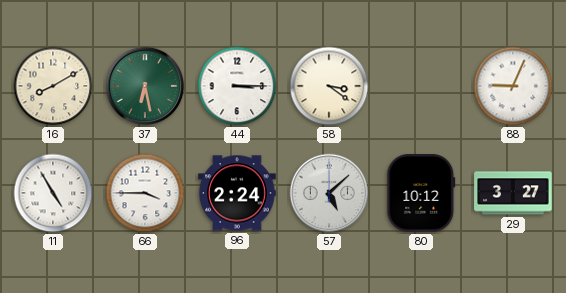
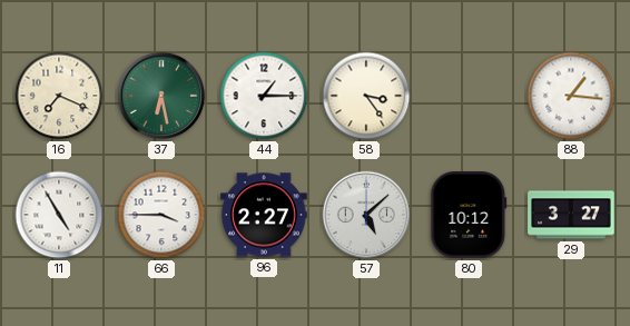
16: 8:10 -> 7:19 (59, 96)
44: 3:15 -> 1:15 (264, 96)
58: 3:21 -> 3:24 (366, 96)
88: 9:04 -> 1:16 (571, 96)
96: 2:24 -> 2:27 (264, 215)
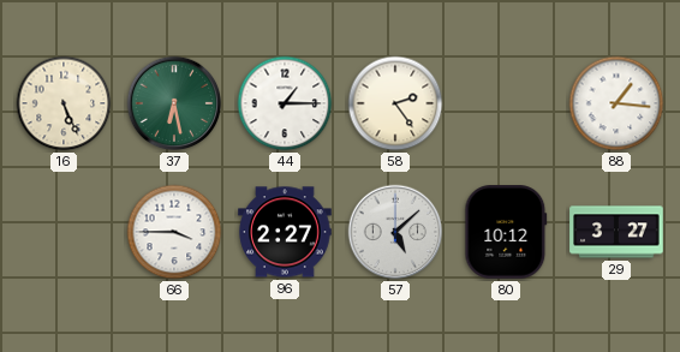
16: 7:19 -> 5:26 (64, 103)
58: 3:24 -> 2:24 (395, 103)
11: 4:55 -> none (59, 215)
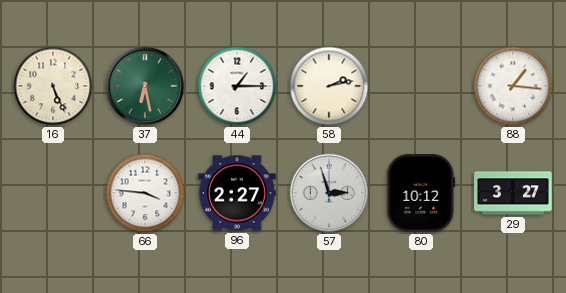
58: 2:24 -> 2:13 (329, 86)
66: 3:45 -> 3:46 (145, 193)
57: 5:08 -> 2:57 (329, 193)
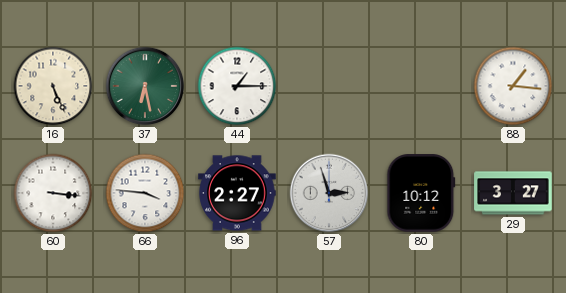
58: 2:13 -> none (329, 86)
60: none -> 3:16 (53, 193)
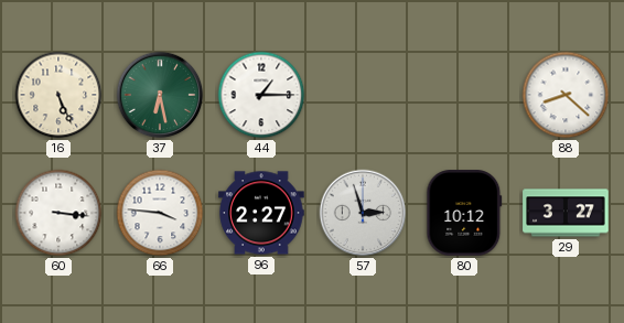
88: 1:16 -> 8:22 (566, 95)
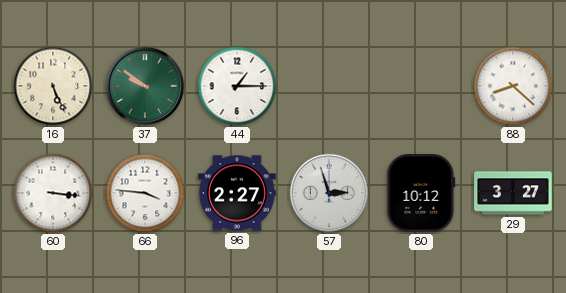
37: 6:28 -> 9:51 (145, 86)
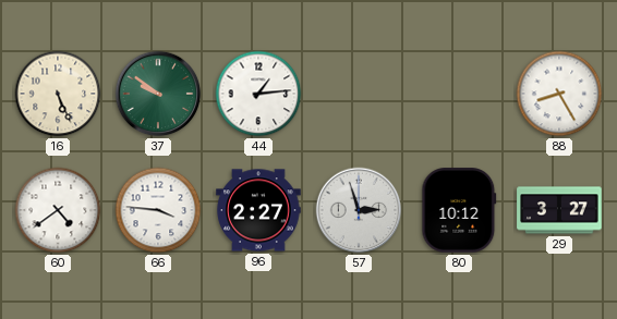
44: 1:15 -> 1:14 (258, 94)
88: 8:22 -> 8:25 (559, 94)
60: 3:16 -> 4:39 (58, 210)
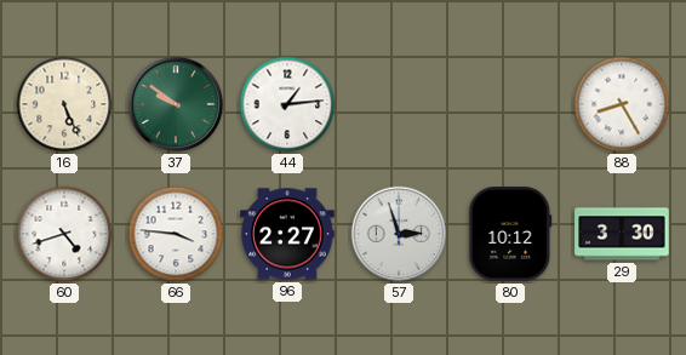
60: 4:39 -> 4:42 (64, 234)
29: 3:27 -> 3:30 (622, 234)
